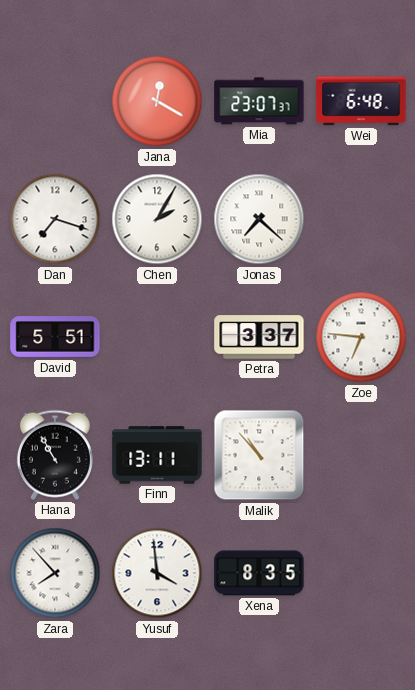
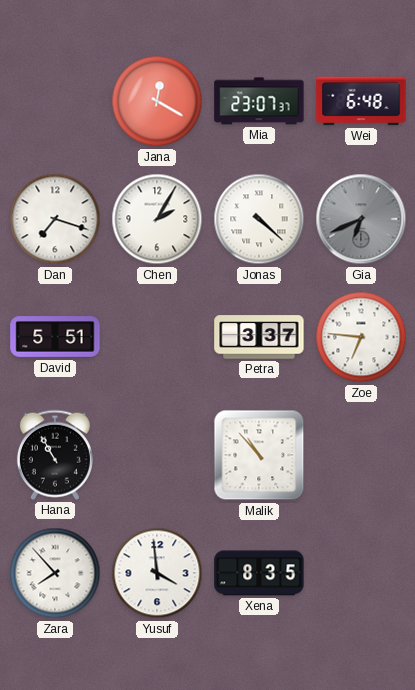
Jonas: 7:22 -> 4:22 (259, 219)
Gia: none -> 6:41 (361, 219)
Finn: 13:11 -> none (157, 455)
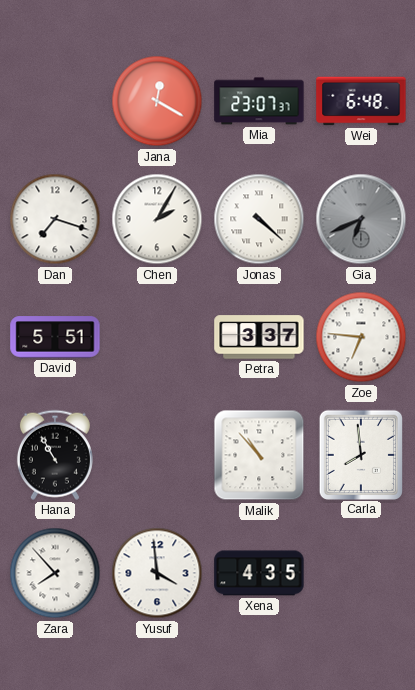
Carla: none -> 7:59 (360, 454)
Xena: 8:35 -> 4:35 (259, 573)
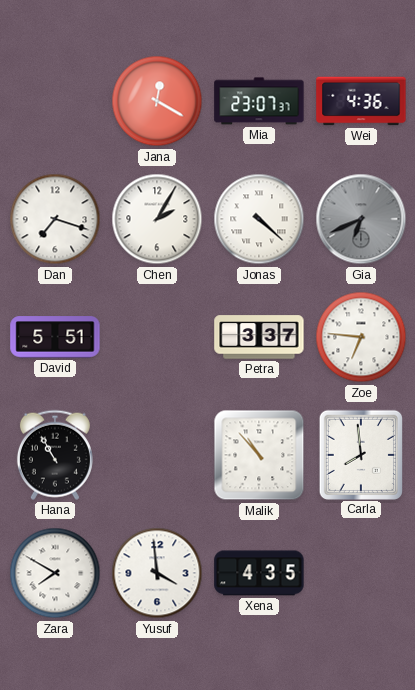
Wei: 6:48 -> 4:36 (361, 101)
Zara: 7:53 -> 7:50 (55, 573)
